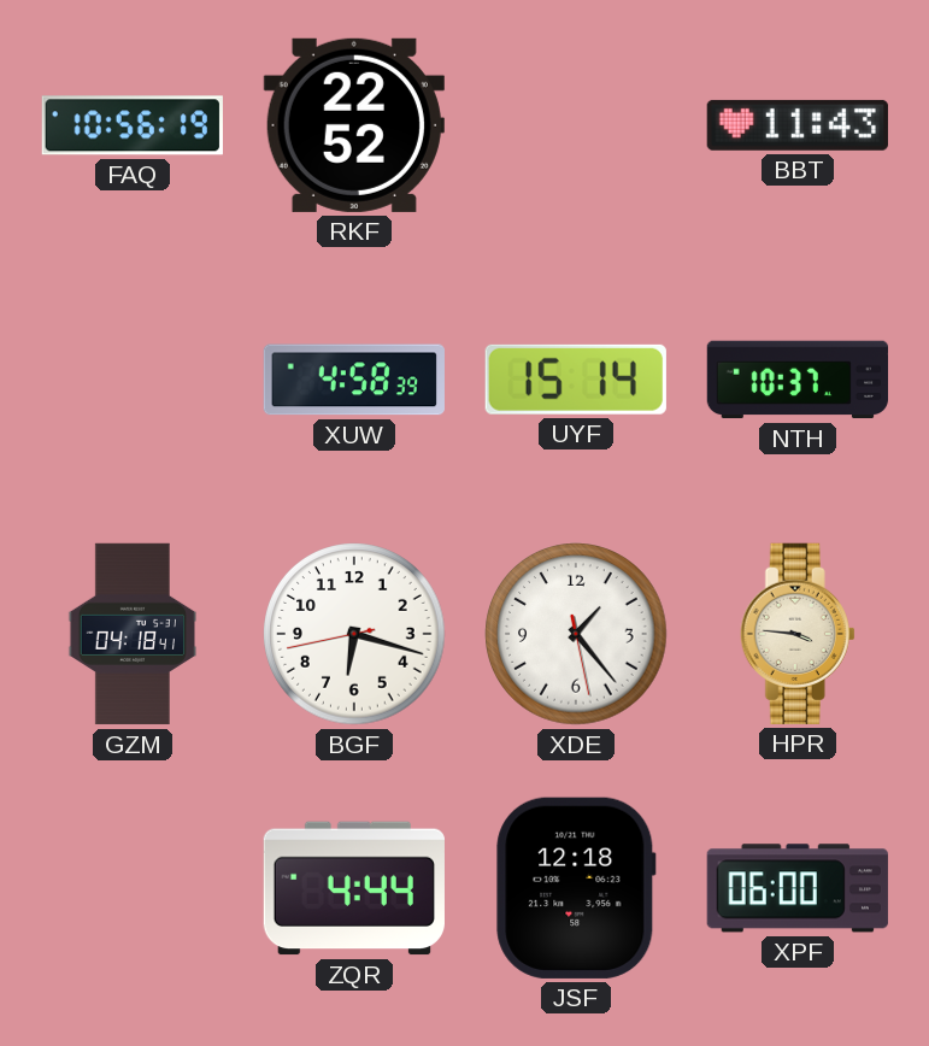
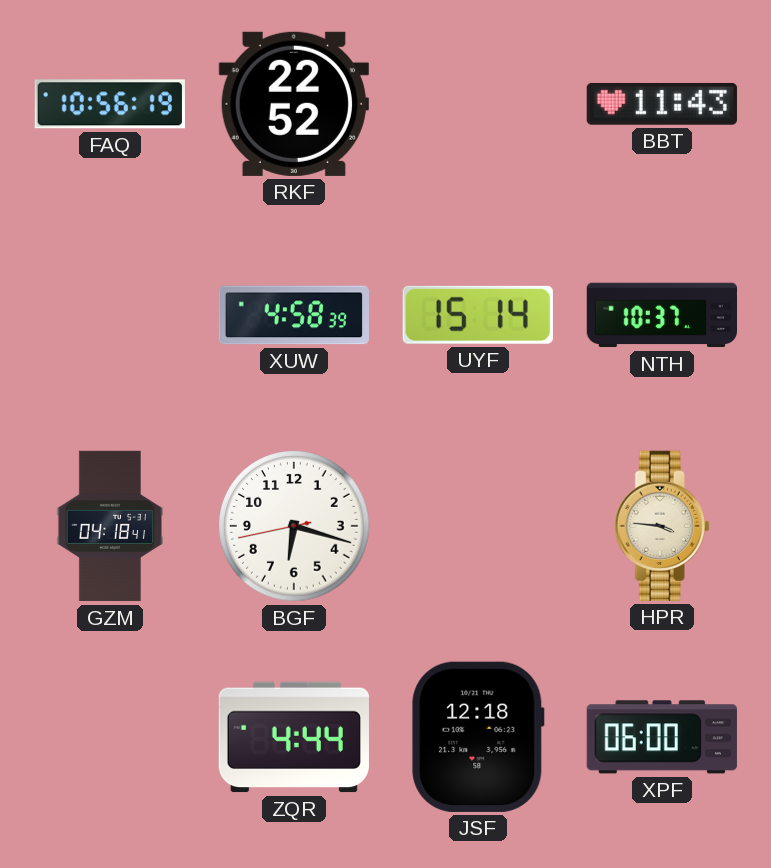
XDE: 1:23 -> none (576, 634)
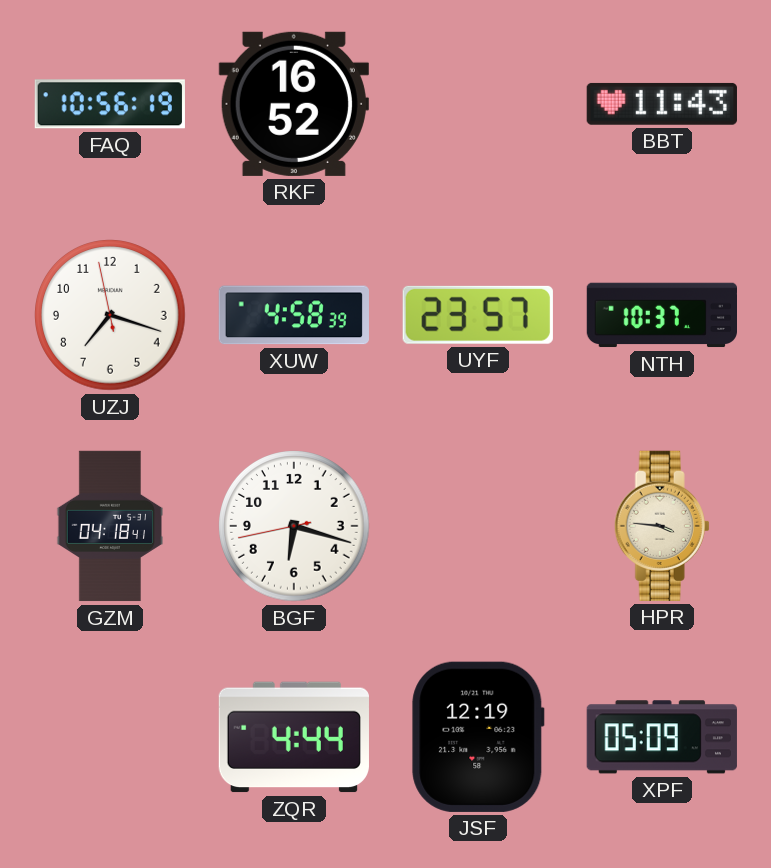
RKF: 22:52 -> 16:52 (294, 104)
UZJ: none -> 7:17 (110, 315)
UYF: 15:14 -> 23:57 (478, 315)
JSF: 12:18 -> 12:19 (478, 737)
XPF: 06:00 -> 05:09 (662, 737)
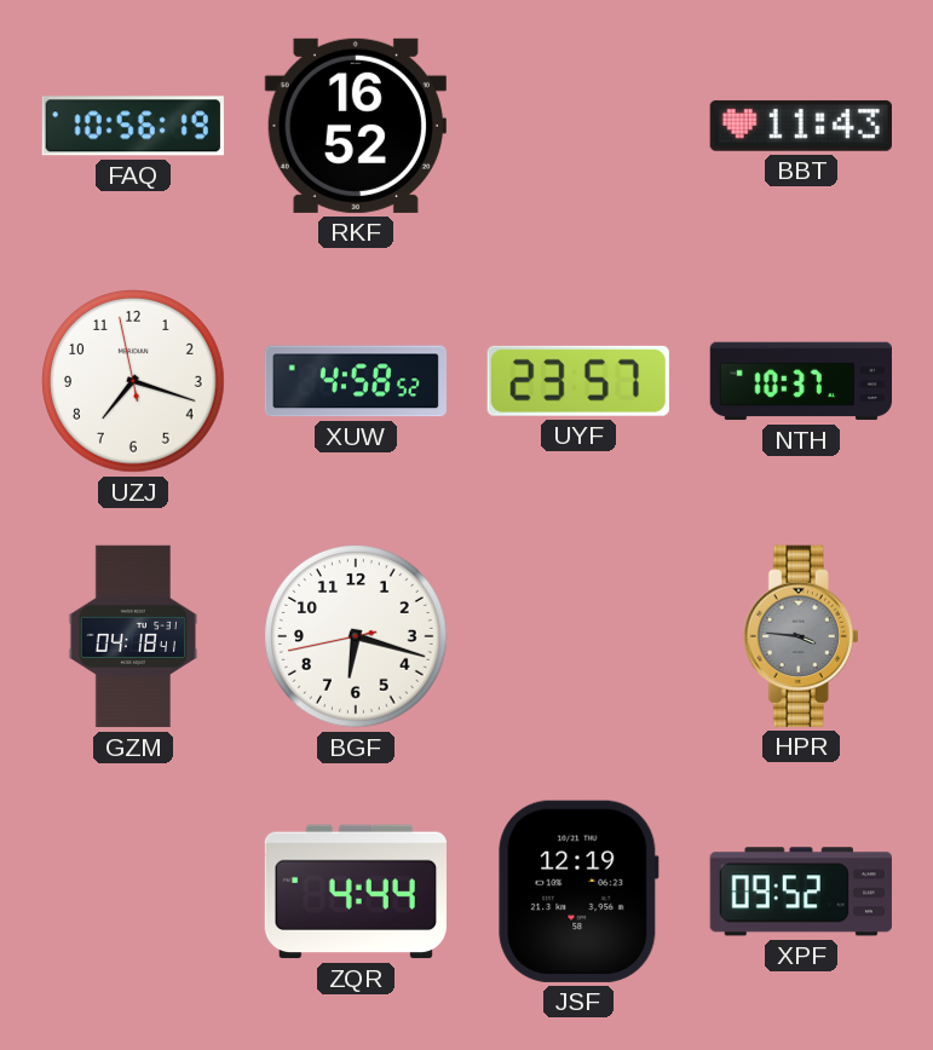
XUW: 4:58:39 -> 4:58:52 (356, 381)
HPR dial: cream -> grey (801, 636)
XPF: 05:09 -> 09:52 (801, 892)
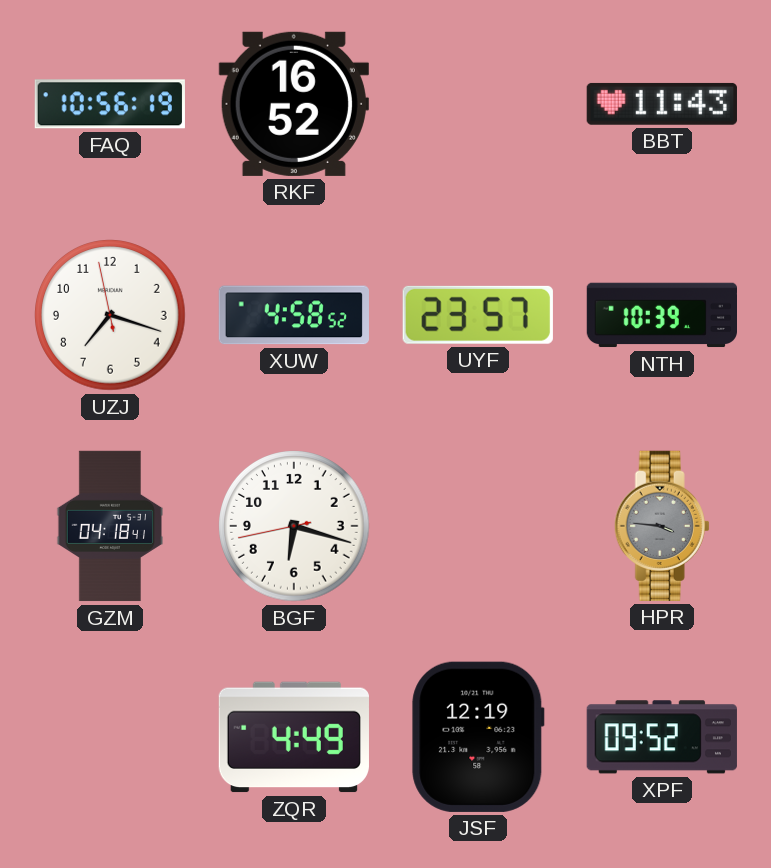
NTH: 10:37 -> 10:39 (661, 315)
ZQR: 4:44 -> 4:49 (294, 737)
